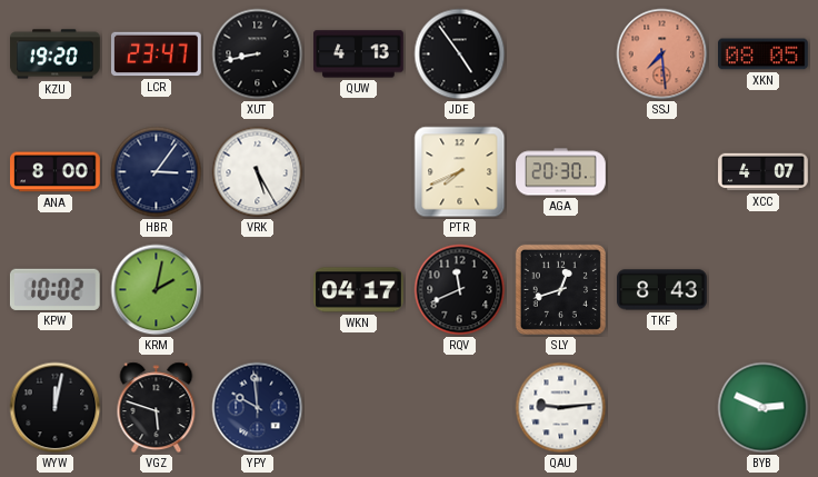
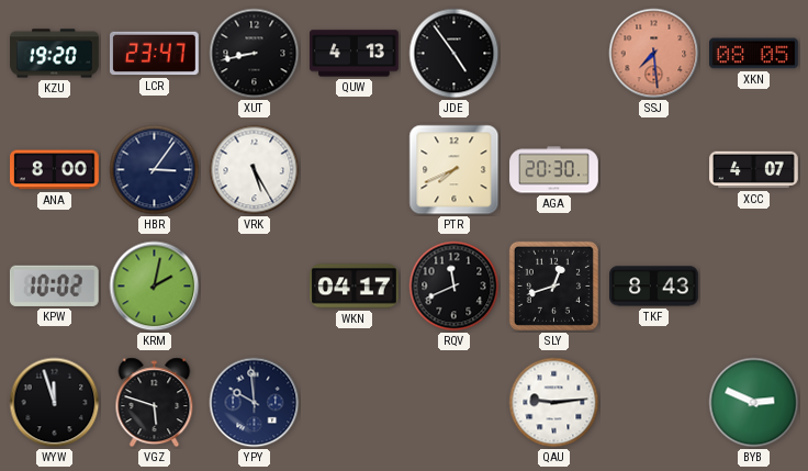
WYW: 12:02 -> 11:57 (55, 403)
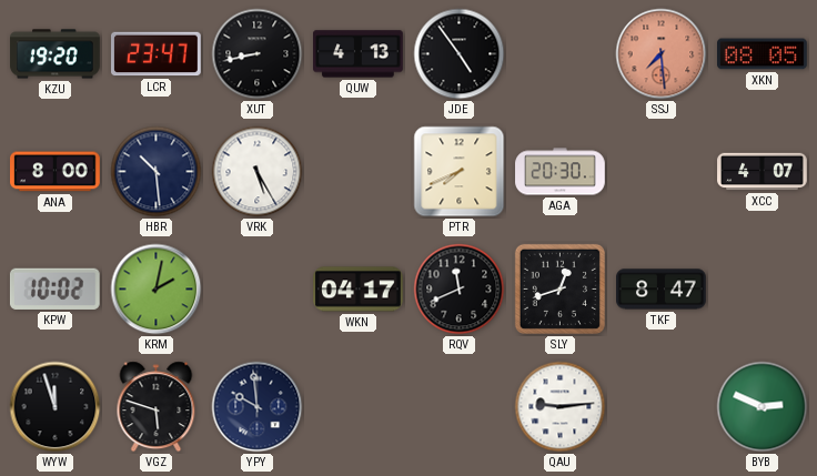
HBR: 3:06 -> 10:29 (157, 172)
TKF: 8:43 -> 8:47 (662, 290)
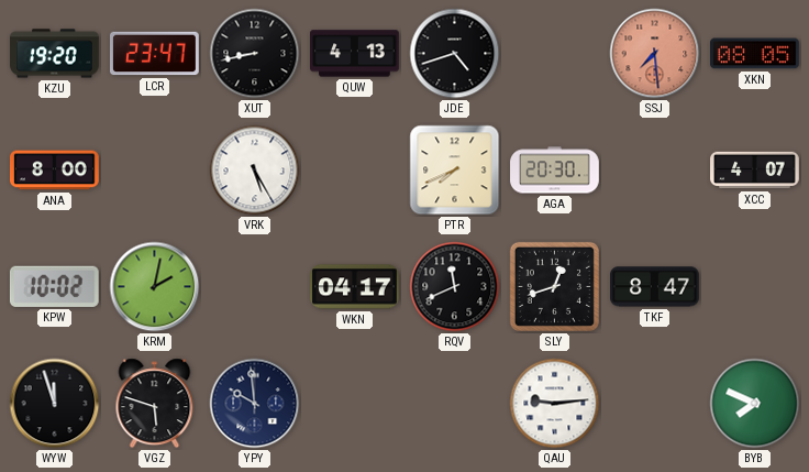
JDE: 4:54 -> 4:42 (455, 54)
HBR: 10:29 -> none (157, 172)
BYB: 2:49 -> 7:49 (755, 404)
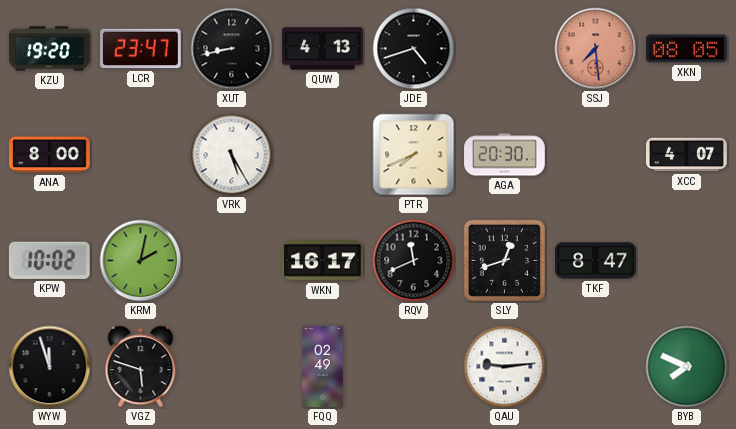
WKN: 04:17 -> 16:17 (323, 261)
YPY: 9:59 -> none (255, 404)
FQQ: none -> 02:49 (323, 367)
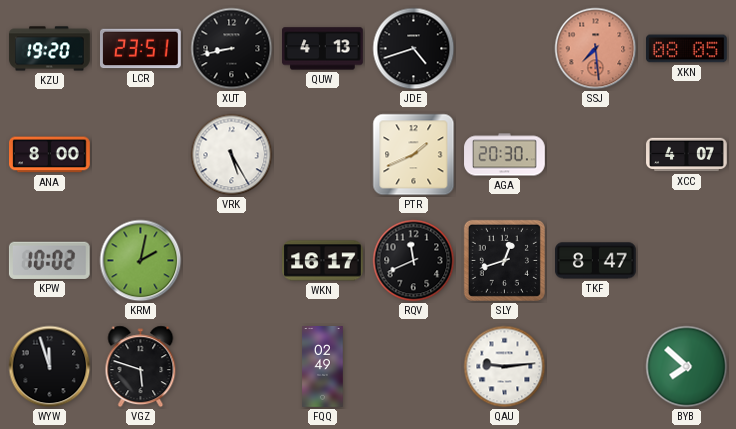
LCR: 23:47 -> 23:51 (141, 49)
PTR: 7:41 -> 1:41 (414, 155)
BYB: 7:49 -> 7:52 (687, 367)
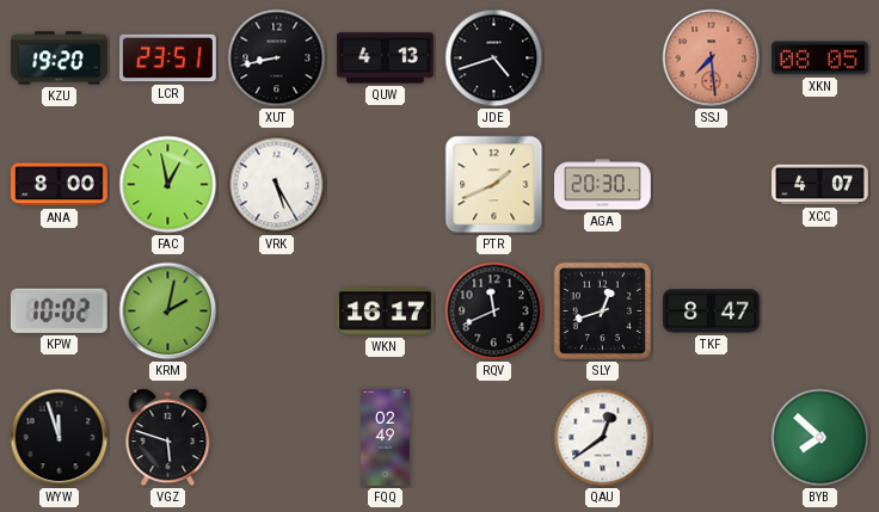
FAC: none -> 12:58 (168, 185)
QAU: 9:14 -> 12:39 (603, 438)
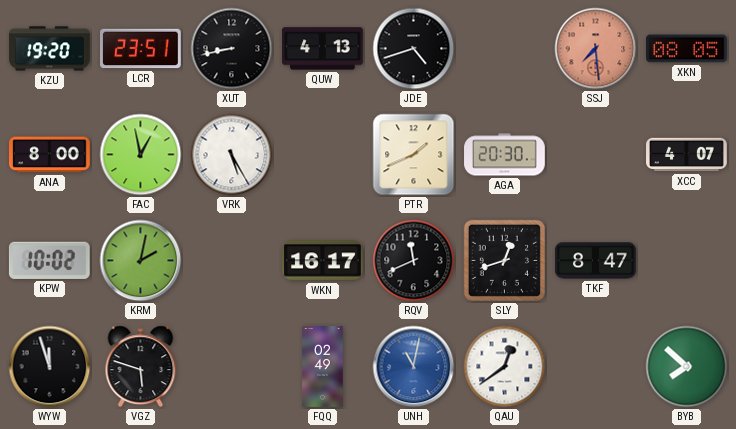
UNH: none -> 11:02 (414, 367)
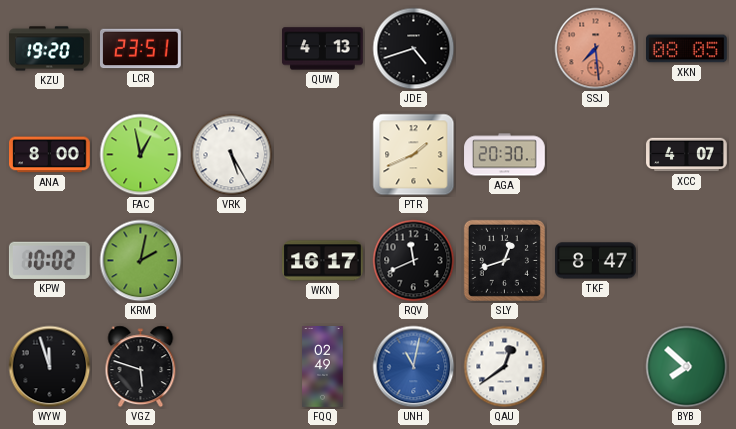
XUT: 8:43 -> none (232, 49)
